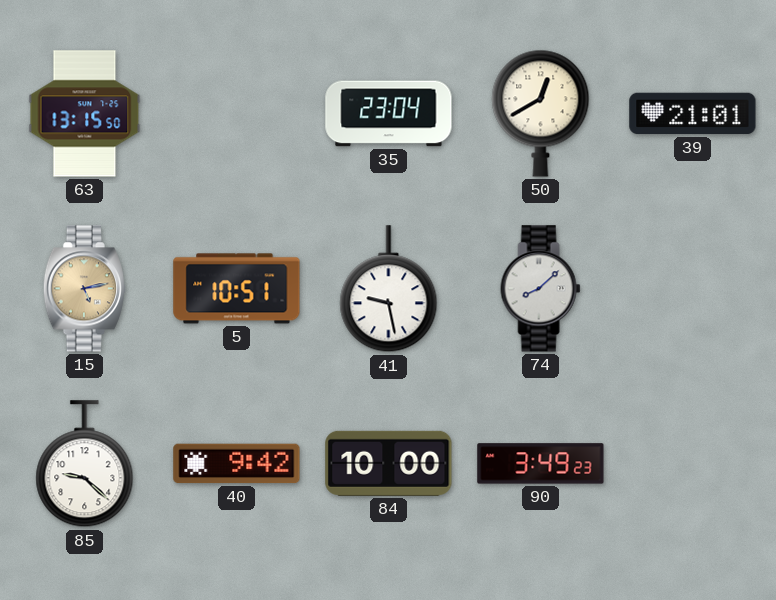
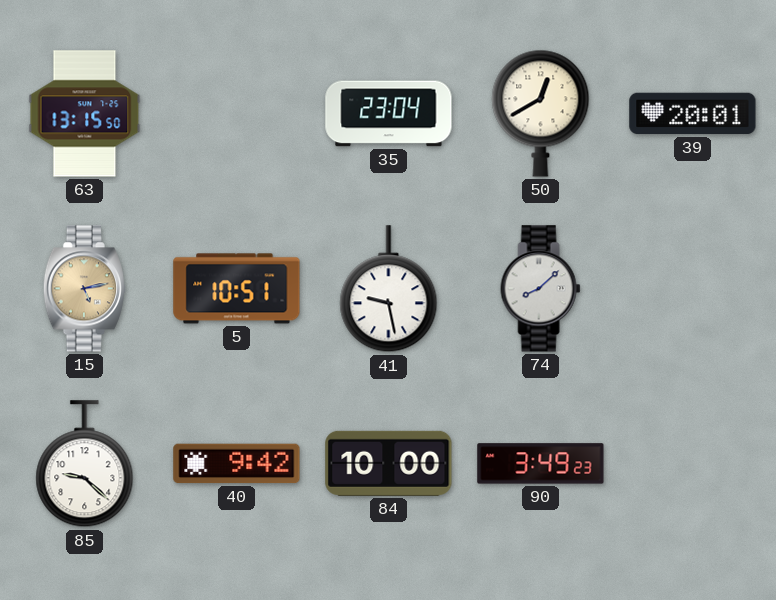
39: 21:01 -> 20:01 (693, 114)
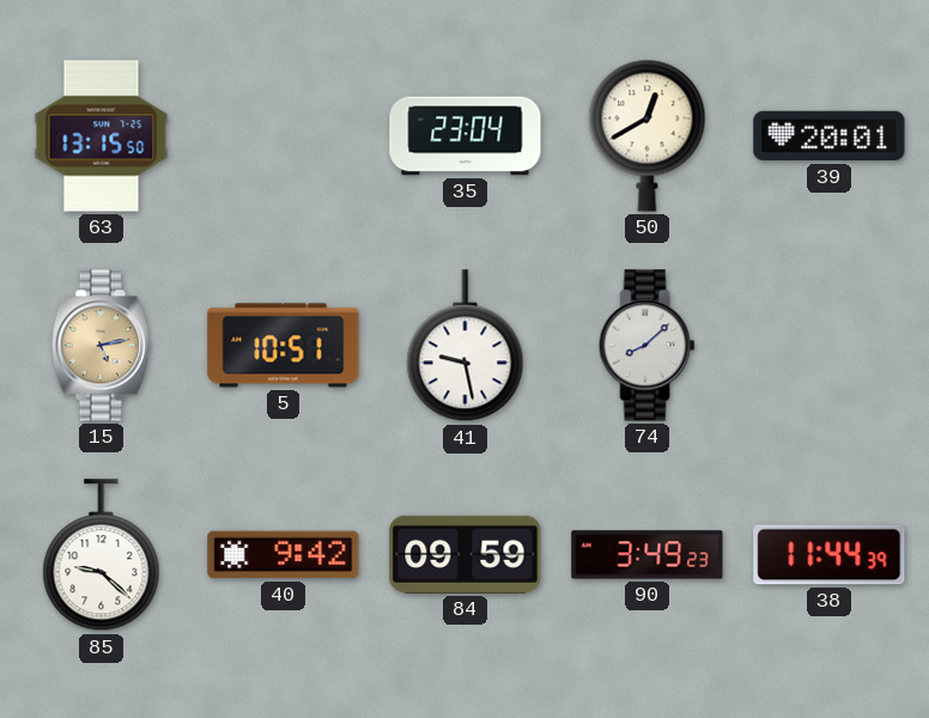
84: 10:00 -> 09:59 (466, 554)
38: none -> 11:44 (830, 555)
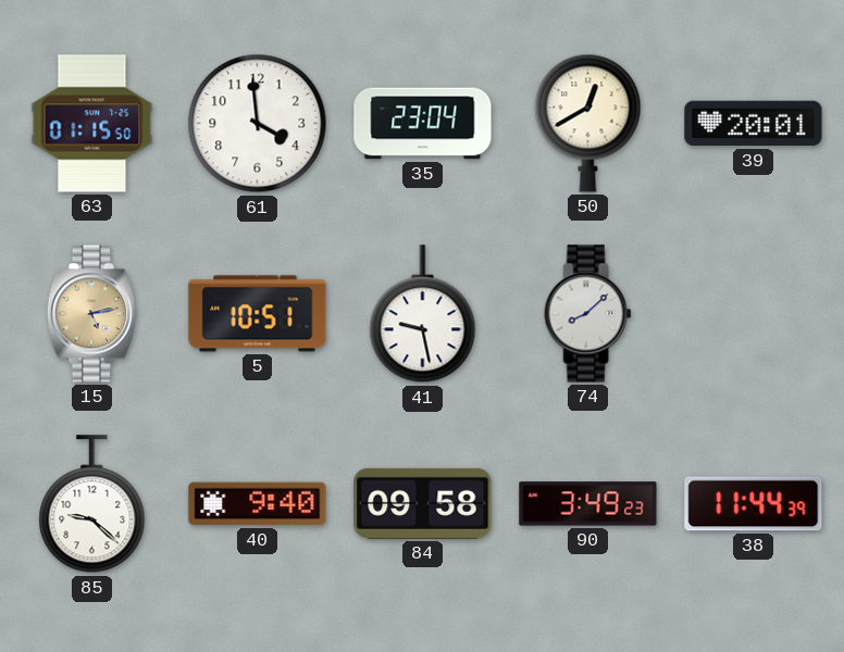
63: 13:15 -> 01:15 (92, 124)
61: none -> 3:59 (258, 124)
40: 9:42 -> 9:40 (258, 504)
84: 09:59 -> 09:58 (423, 503)
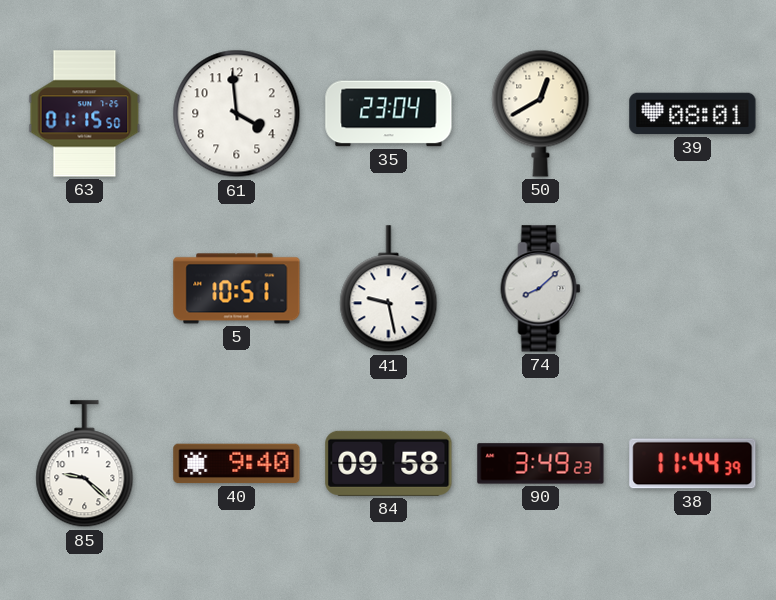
39: 20:01 -> 08:01 (693, 114)
15: 5:13 -> none (91, 314)
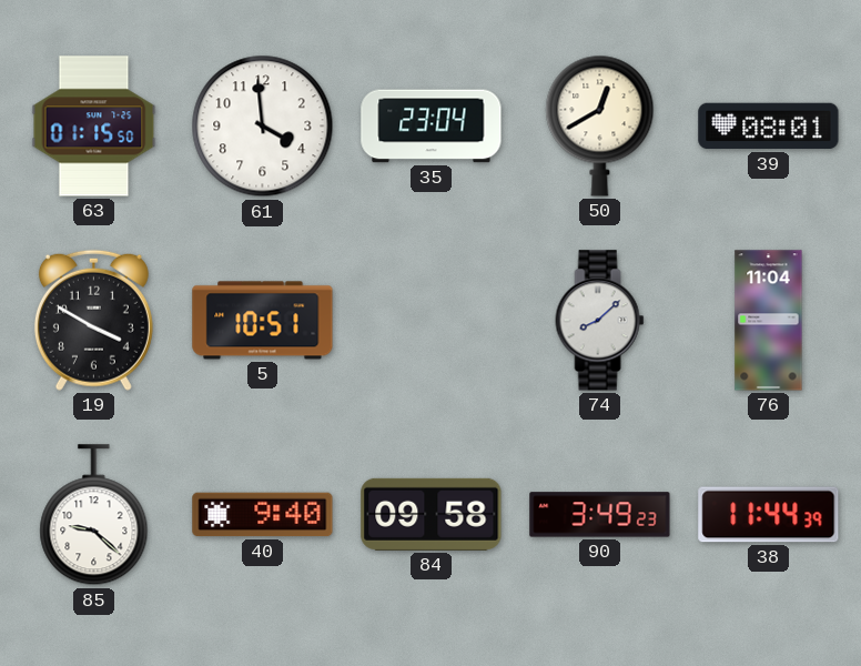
19: none -> 3:50 (93, 320)
41: 9:28 -> none (389, 289)
76: none -> 11:04 (769, 321)
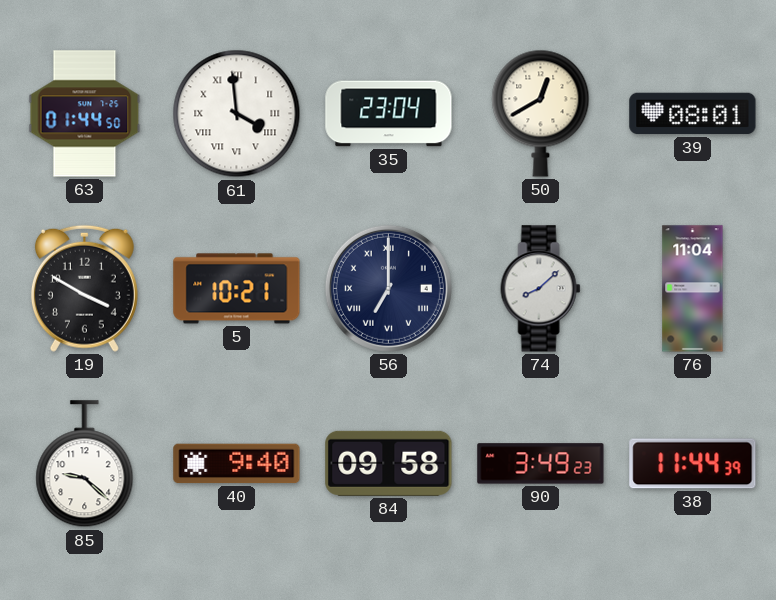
63: 01:15 -> 01:44 (85, 114)
61 numerals: Arabic -> Roman (237, 114)
5: 10:51 -> 10:21 (237, 289)
56: none -> 7:00 (388, 288)
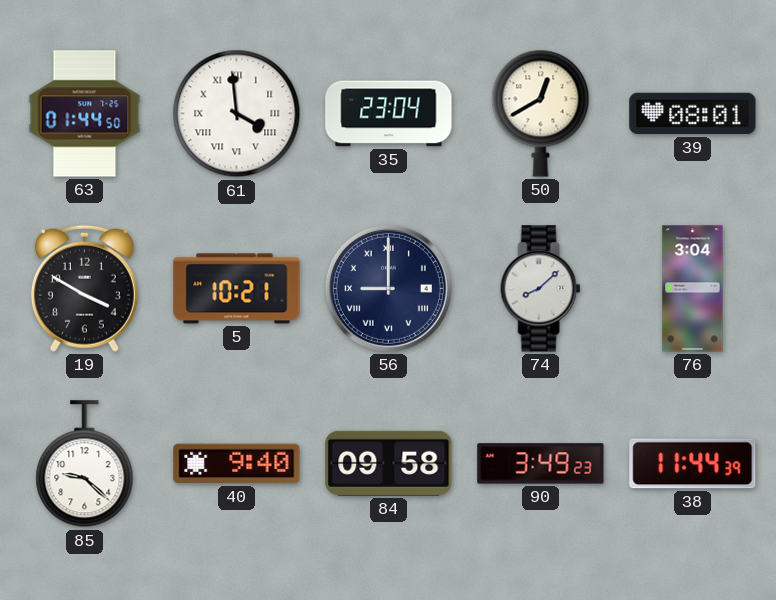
56: 7:00 -> 9:00 (388, 288)
76: 11:04 -> 3:04 (693, 289)
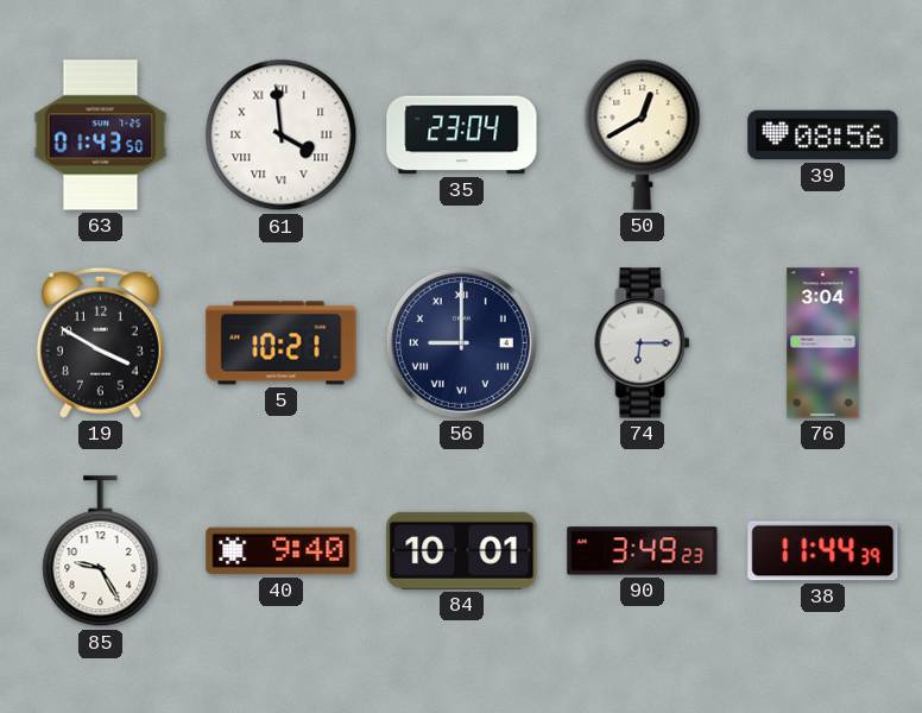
63: 01:44 -> 01:43 (101, 135)
39: 08:01 -> 08:56 (823, 135)
74: 8:08 -> 6:15 (643, 343)
85: 9:22 -> 9:25 (101, 551)
84: 09:58 -> 10:01 (462, 550)
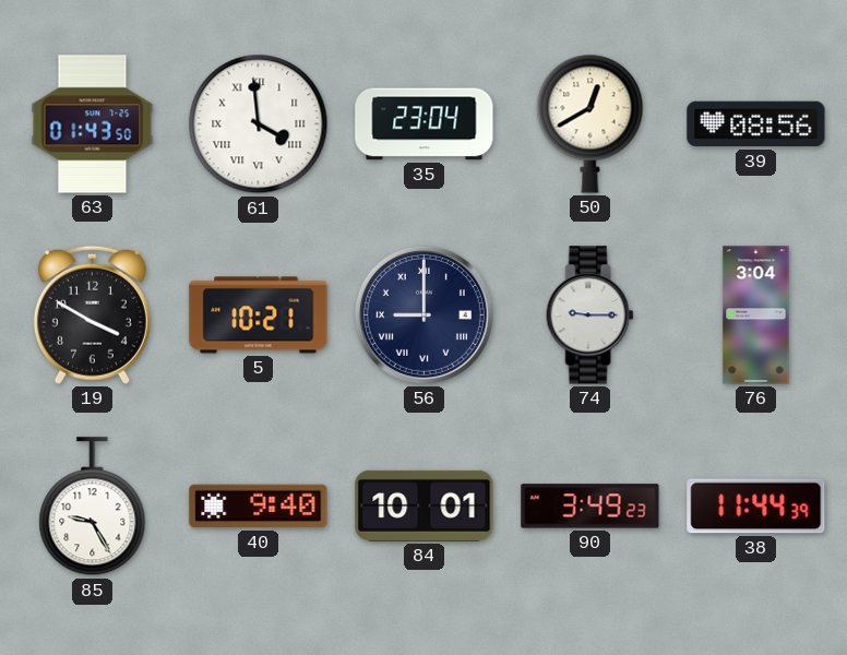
74: 6:15 -> 9:15 (590, 315)
